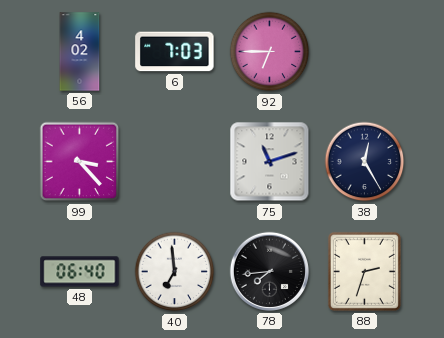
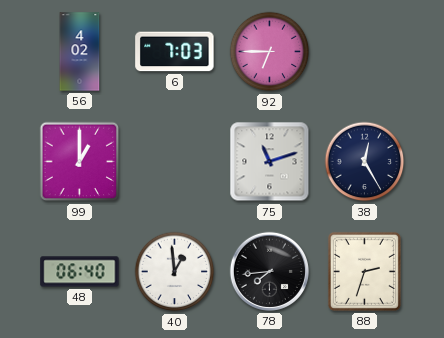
99: 3:23 -> 1:00 (80, 162)
40: 6:59 -> 12:59 (175, 272)
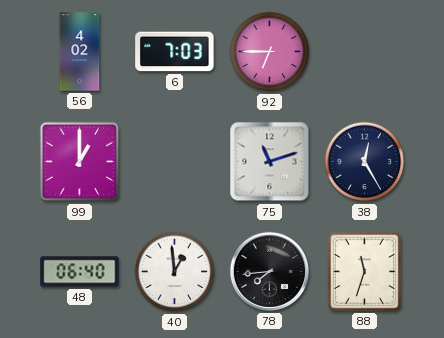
88: 2:33 -> 11:33 (364, 271)
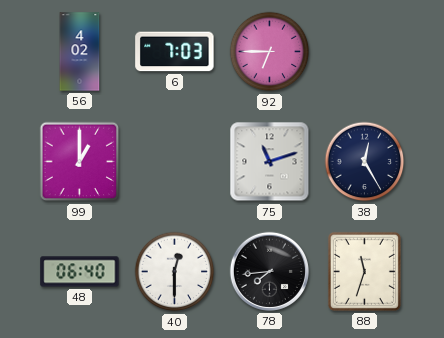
40: 12:59 -> 12:30 (175, 272)
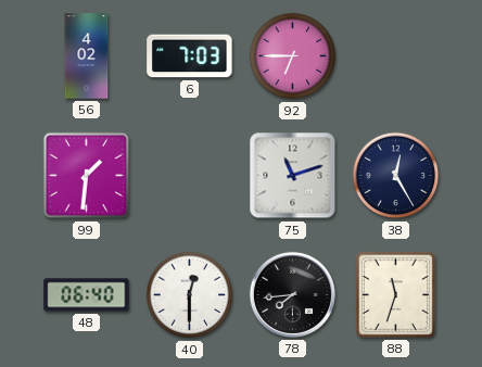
99: 1:00 -> 1:31 (87, 176)
